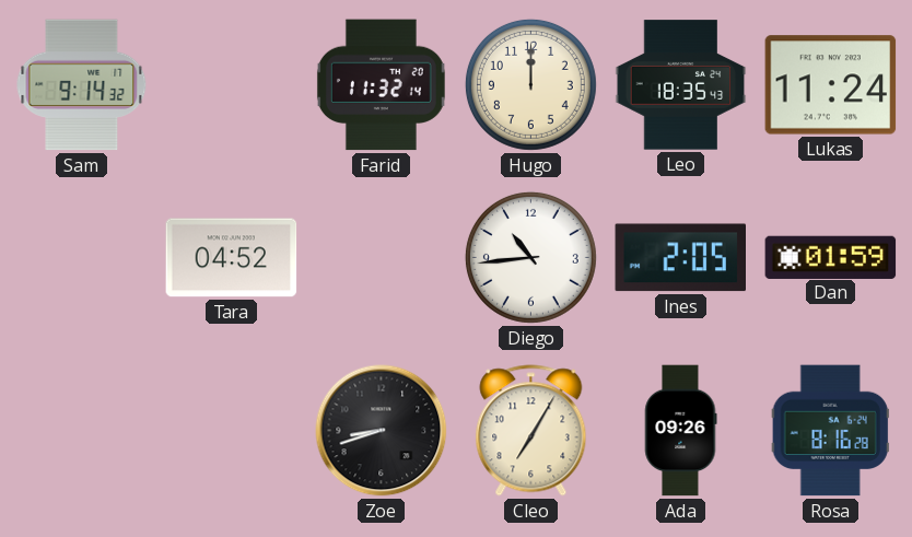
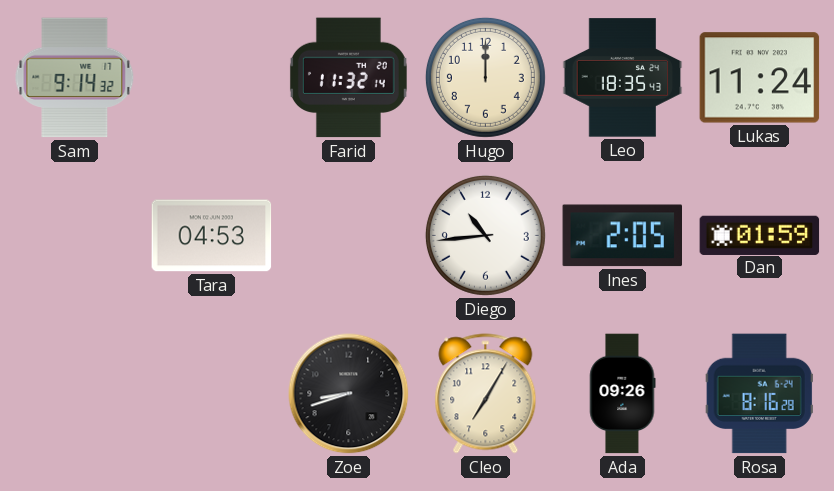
Tara: 04:52 -> 04:53 (212, 236)
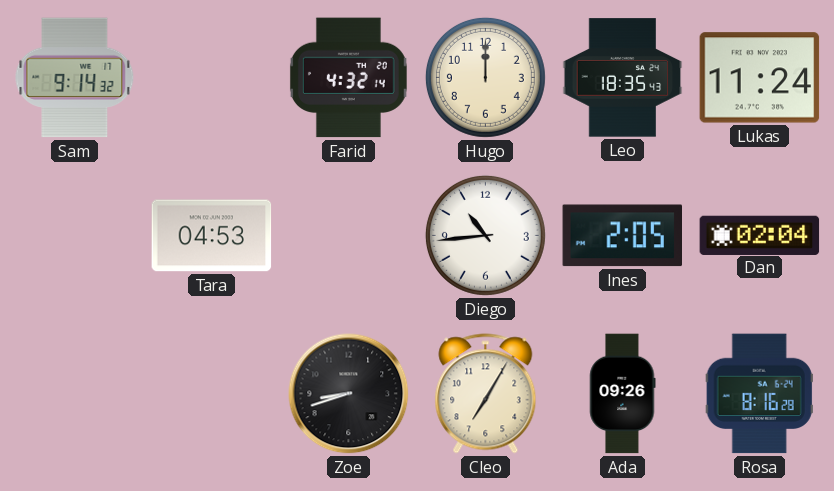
Farid: 11:32 -> 4:32 (348, 78)
Dan: 01:59 -> 02:04 (760, 235)
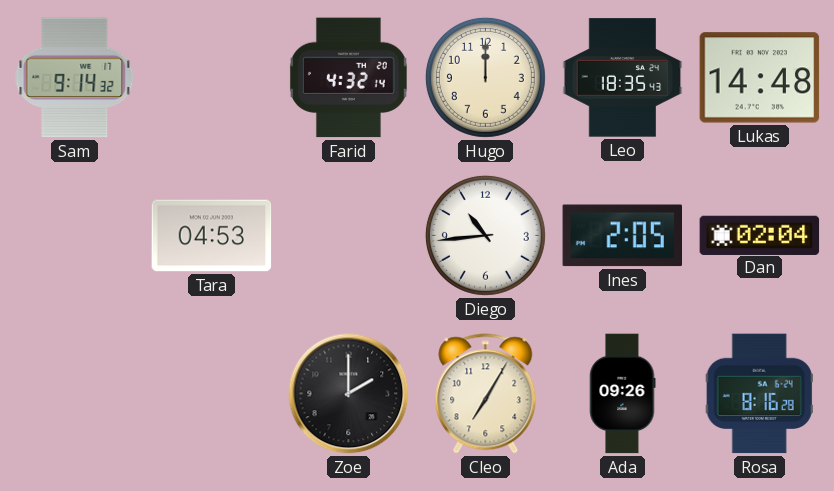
Lukas: 11:24 -> 14:48 (760, 78)
Zoe: 8:42 -> 2:00 (349, 394)
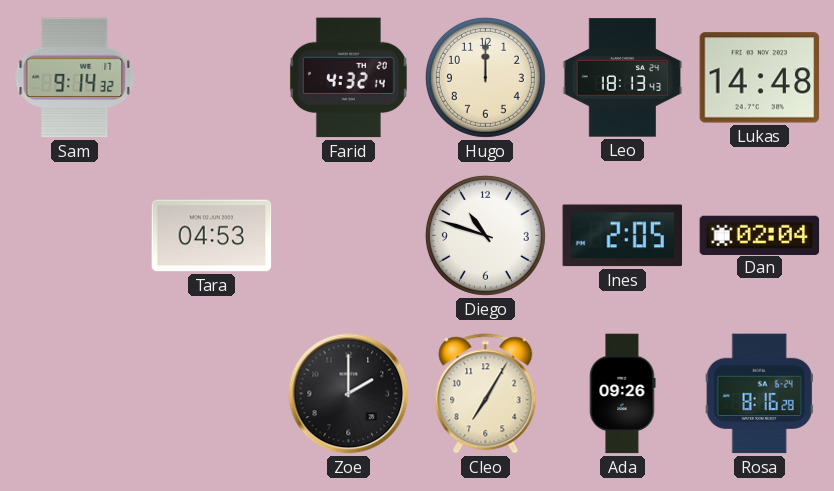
Leo: 18:35 -> 18:13 (623, 78)
Diego: 10:44 -> 10:48 (485, 235)
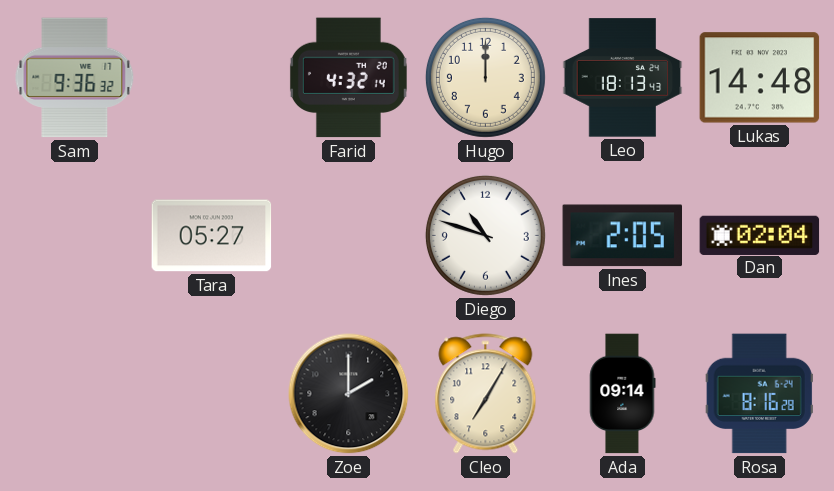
Sam: 9:14 -> 9:36 (75, 78)
Tara: 04:53 -> 05:27 (212, 236)
Ada: 09:26 -> 09:14 (623, 394)
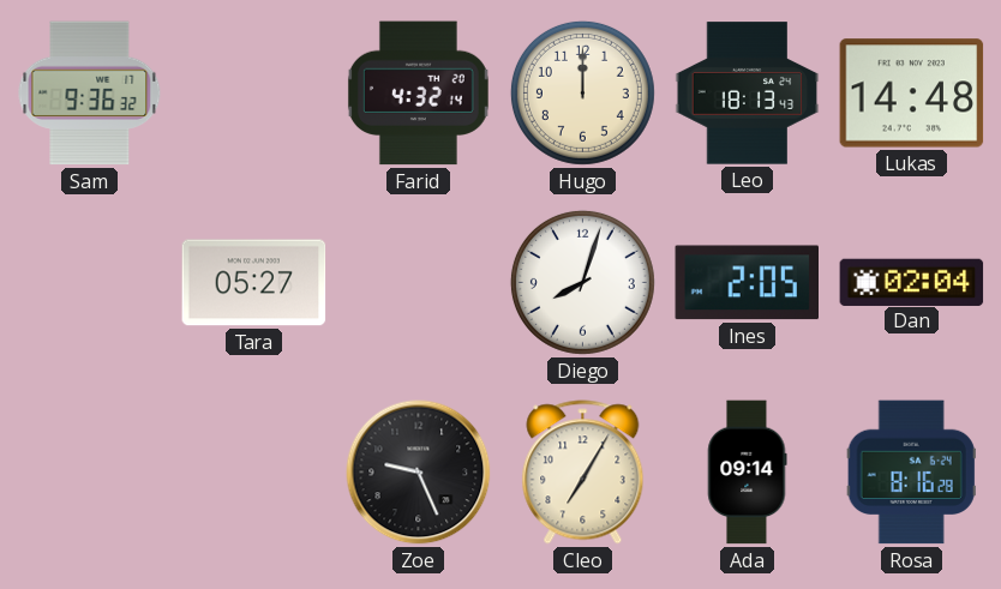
Diego: 10:48 -> 8:03 (582, 282)
Zoe: 2:00 -> 9:26 (419, 473)
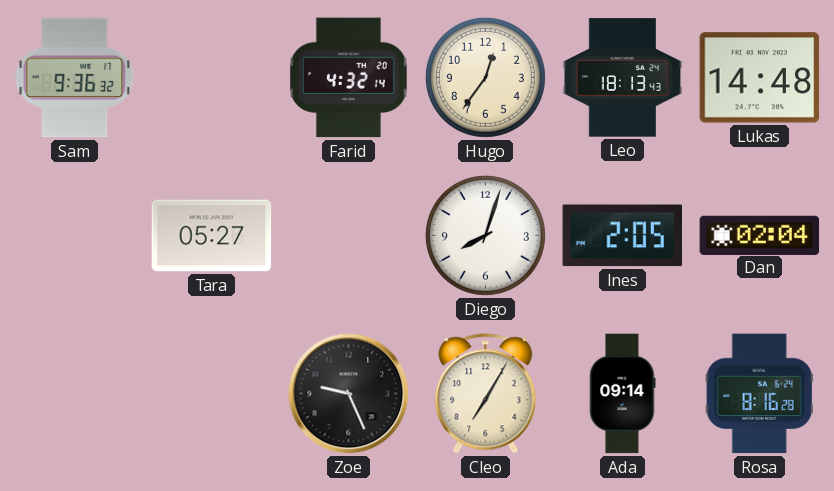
Hugo: 12:00 -> 12:36 (485, 77)
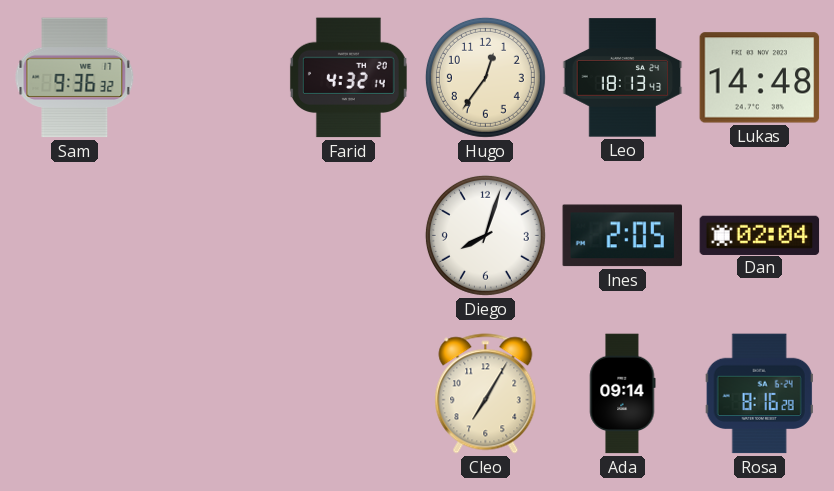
Tara: 05:27 -> none (212, 236)
Zoe: 9:26 -> none (349, 394)
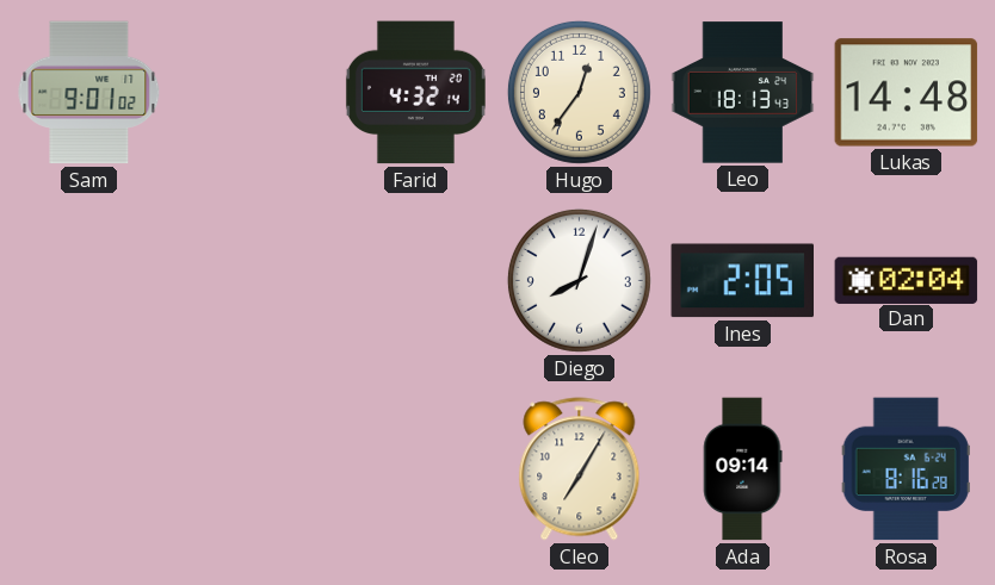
Sam: 9:36 -> 9:01 (89, 93)
